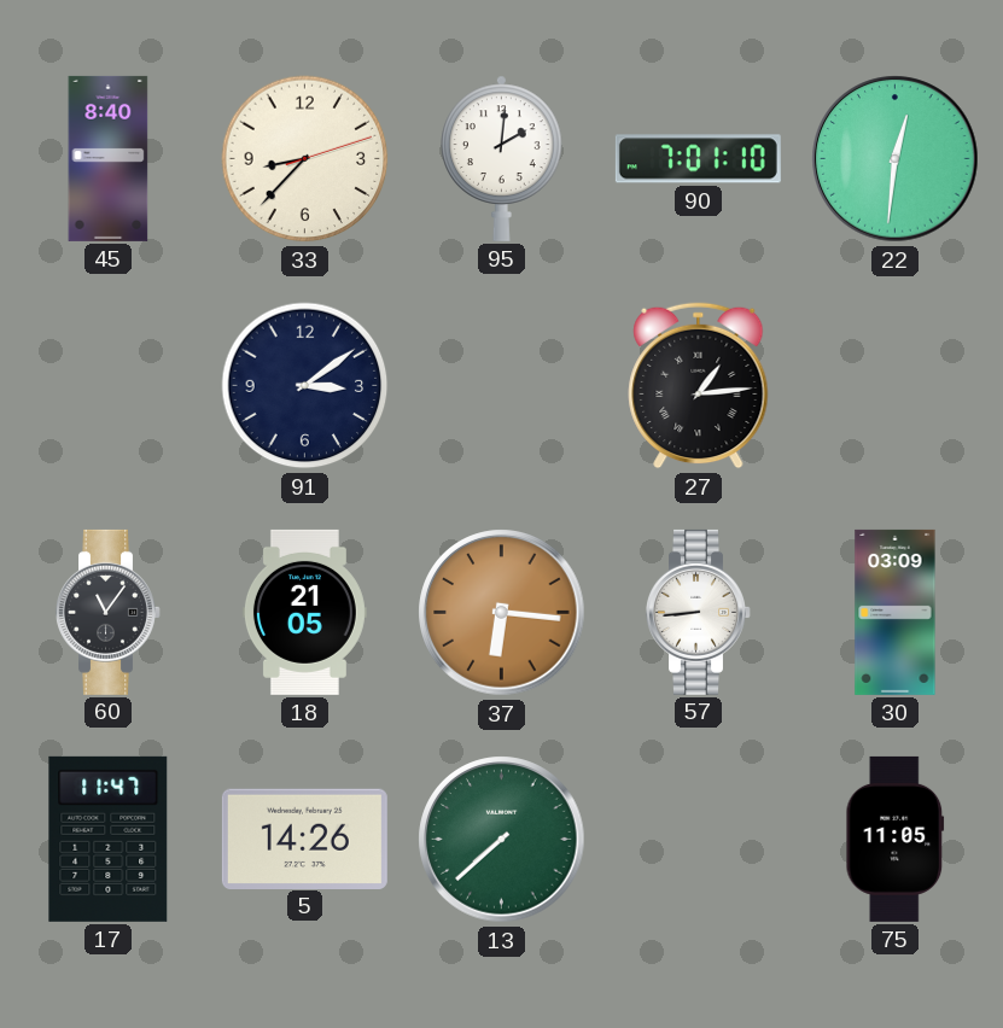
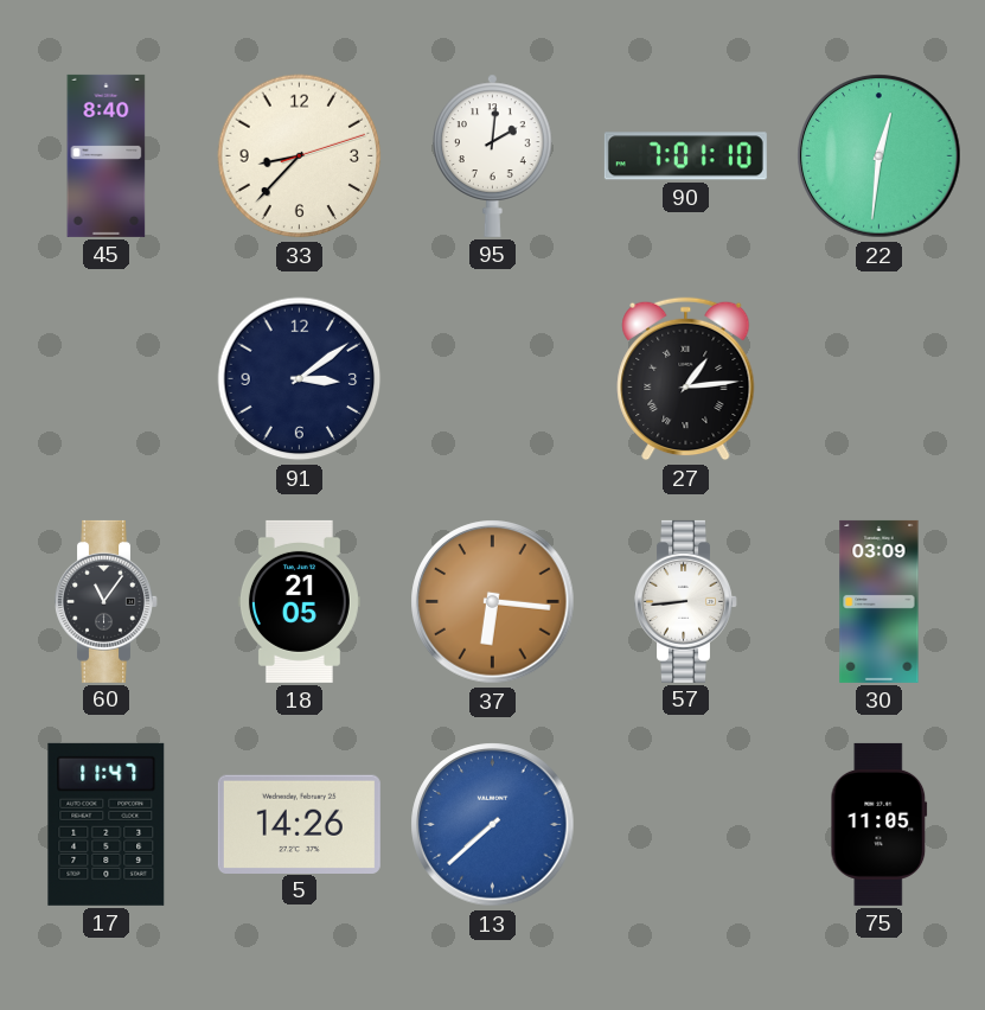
13 dial: green -> blue (493, 825)
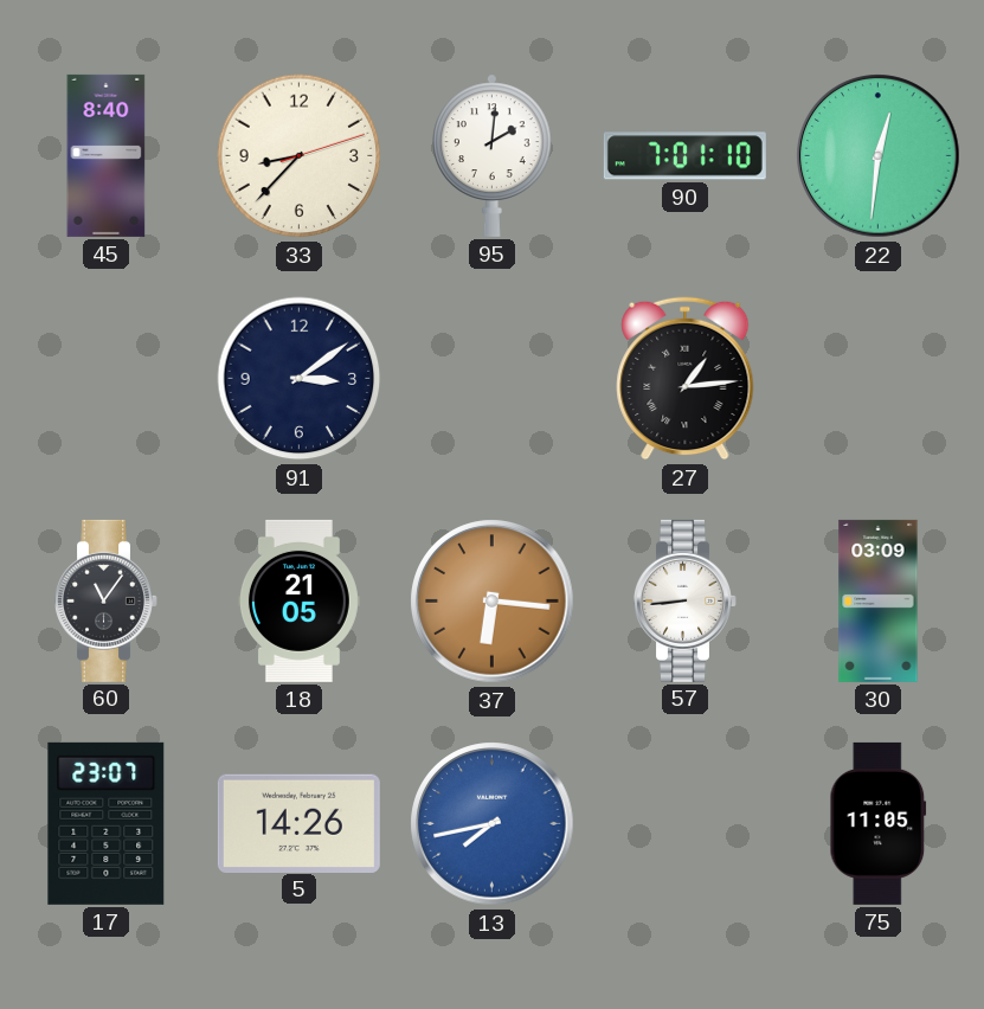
17: 11:47 -> 23:07 (107, 823)
13: 7:38 -> 7:43 (493, 824)
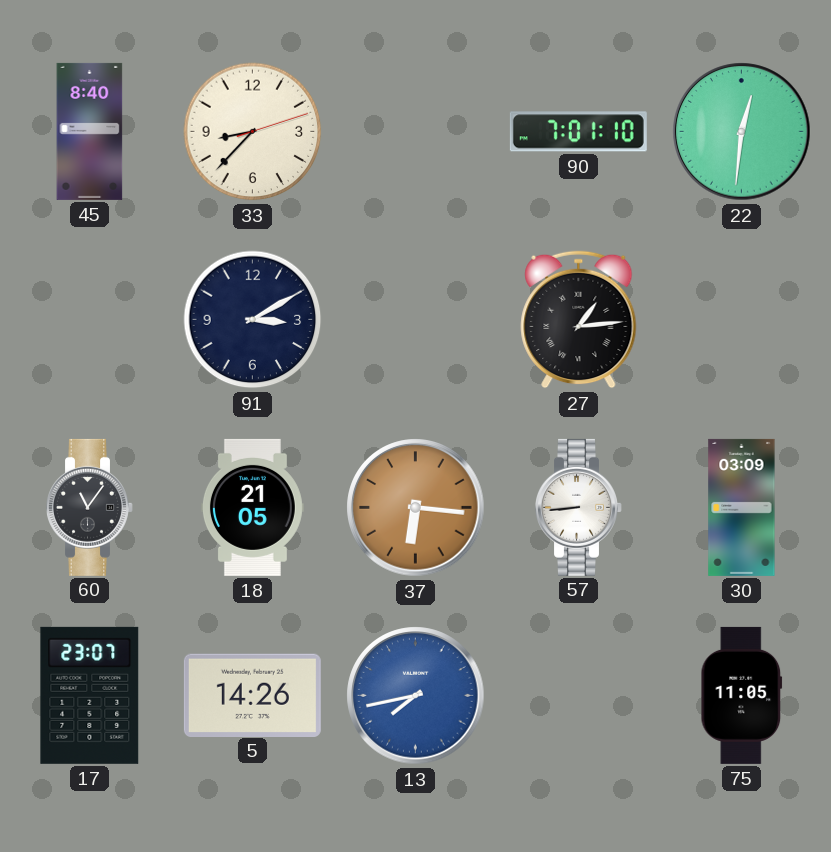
95: 2:01 -> none (493, 155)
91: 3:09 -> 3:10 (253, 320)
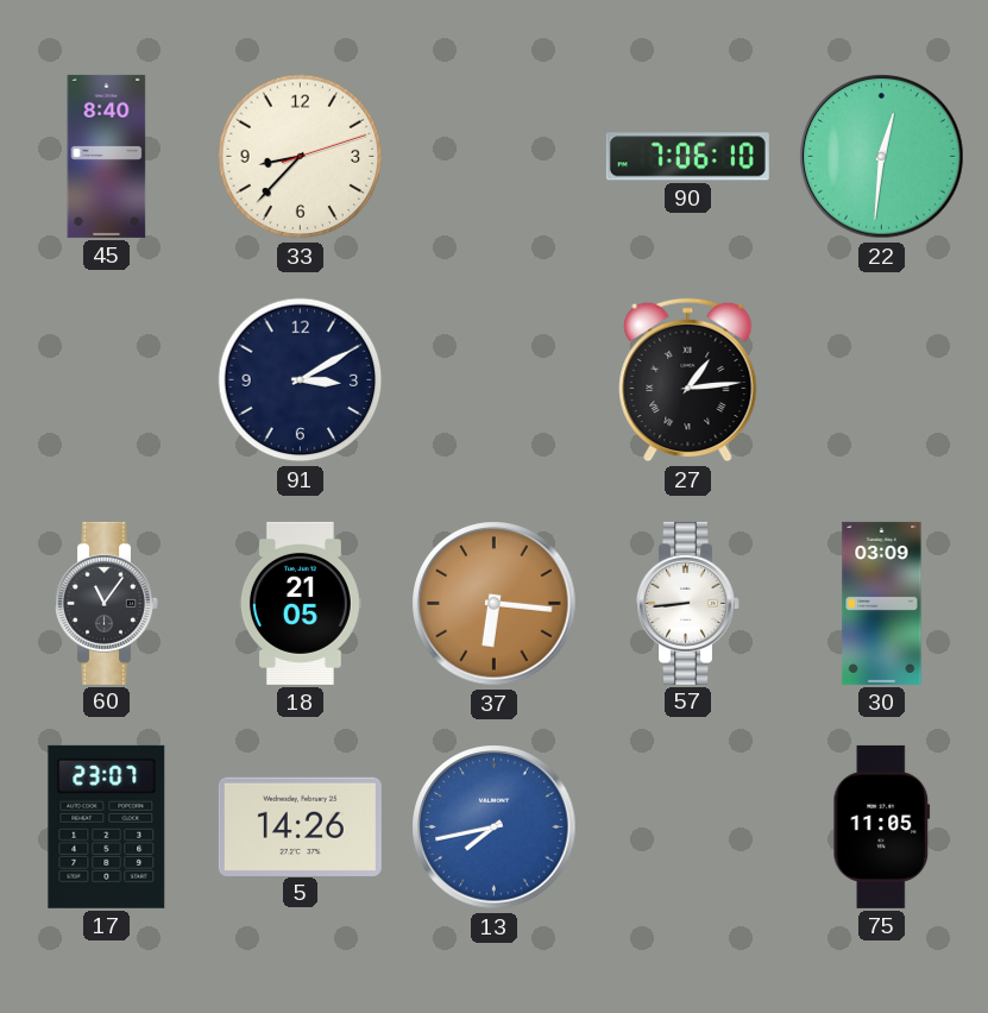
90: 7:01 -> 7:06 (687, 157)
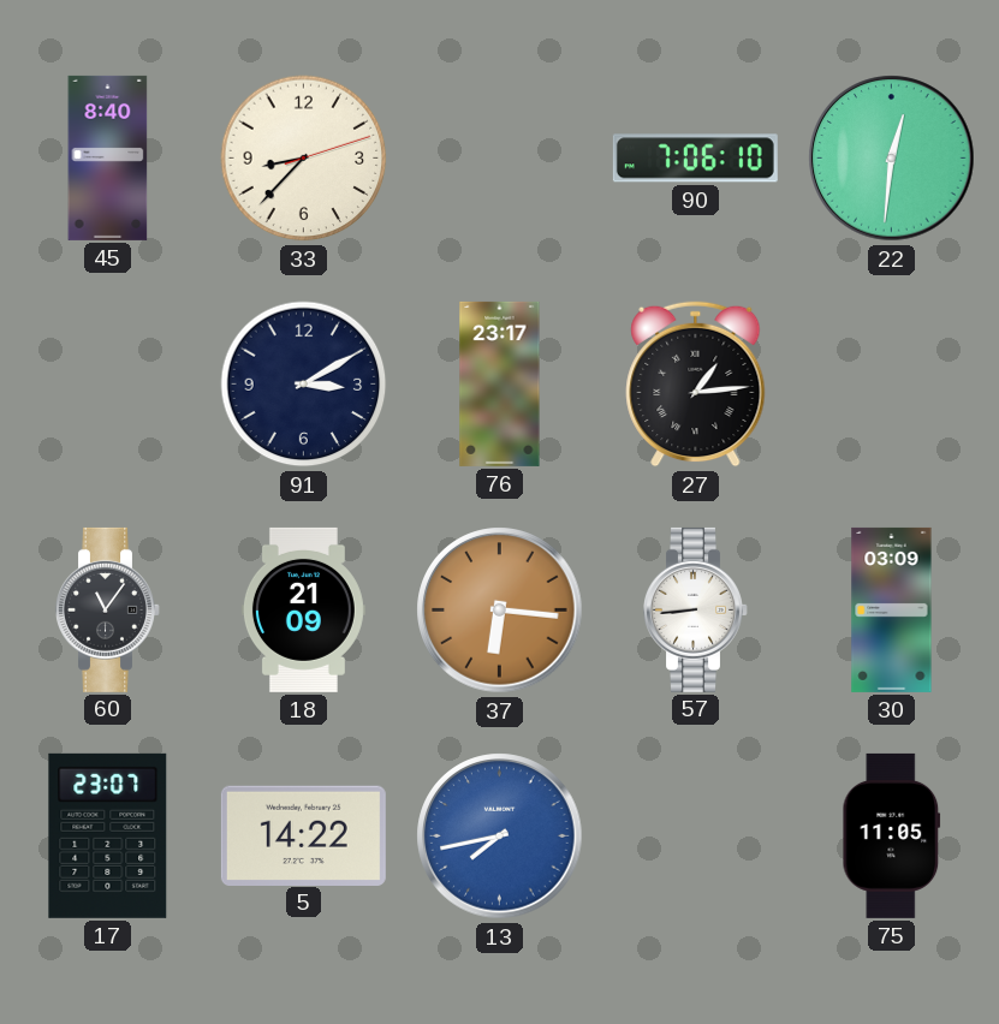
76: none -> 23:17 (500, 383)
18: 21:05 -> 21:09 (303, 609)
5: 14:26 -> 14:22 (303, 835)
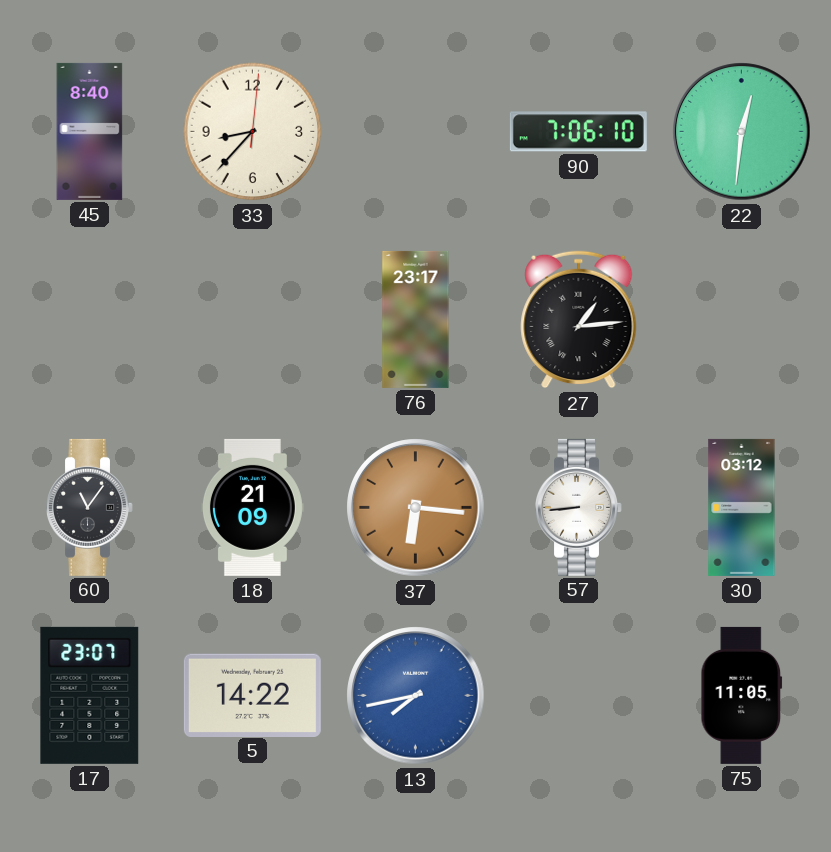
33: 8:37:12 -> 8:37:01 (253, 132)
91: 3:10 -> none (304, 385)
30: 03:09 -> 03:12 (742, 507)
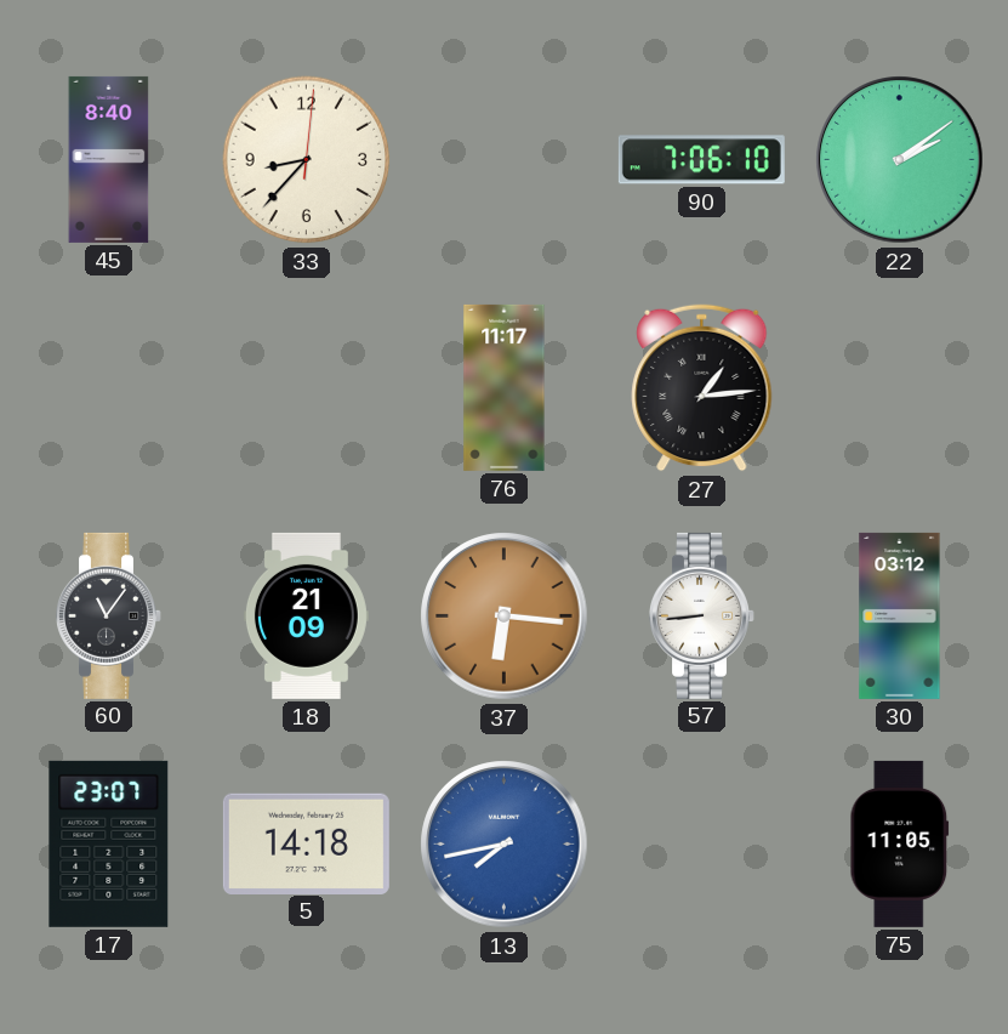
22: 12:31 -> 2:09 (900, 160)
76: 23:17 -> 11:17 (505, 387)
5: 14:22 -> 14:18 (306, 843)
